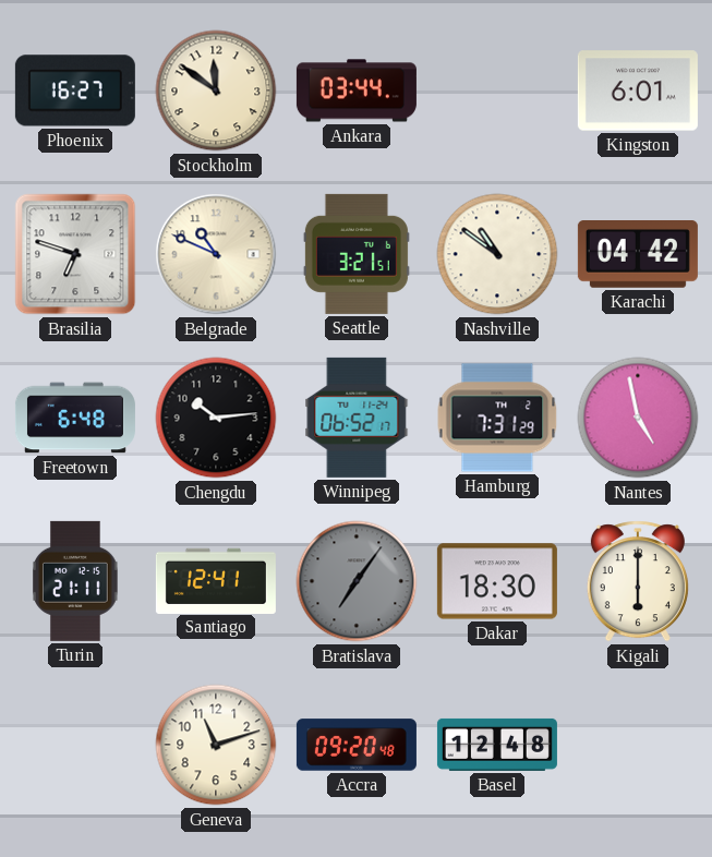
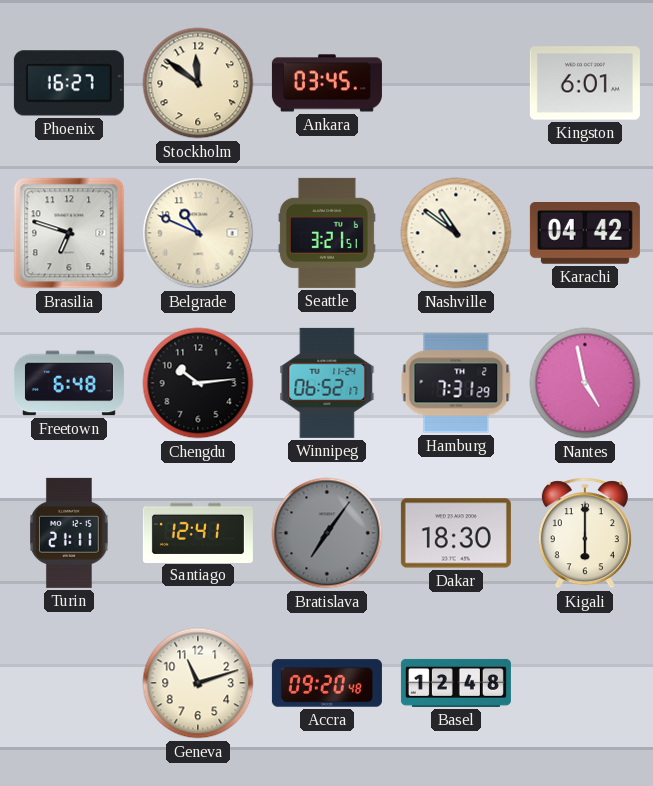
Ankara: 03:44 -> 03:45 (327, 83)
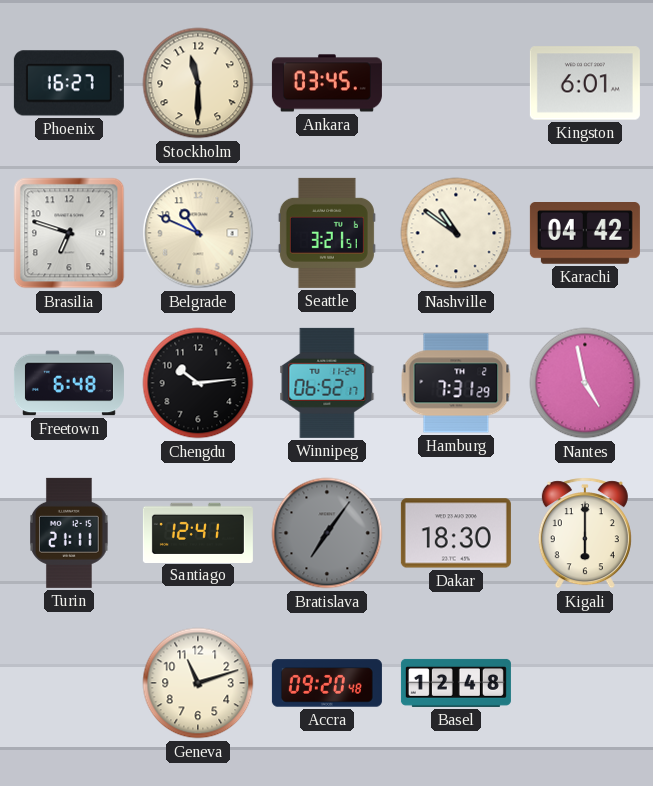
Stockholm: 11:51 -> 11:30 (198, 83)
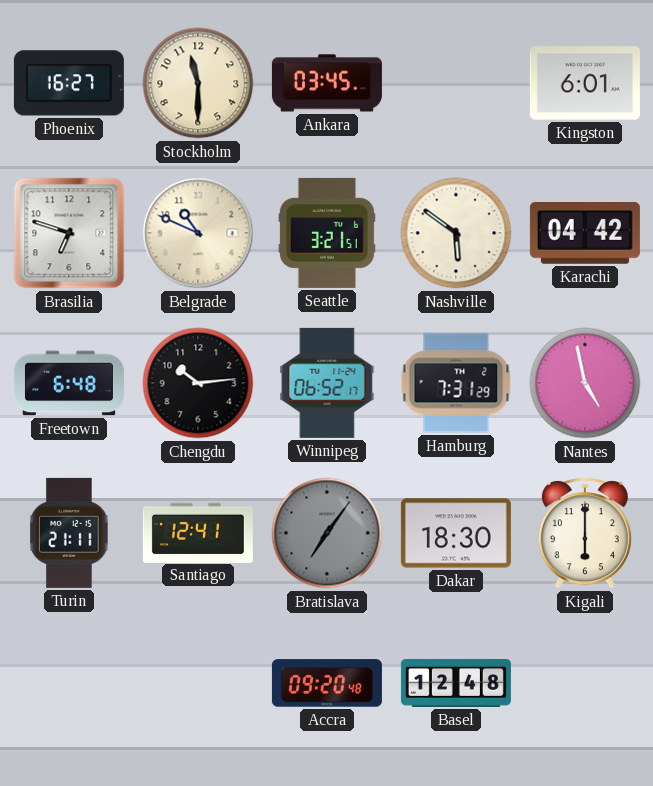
Nashville: 10:51 -> 5:51 (456, 233)
Geneva: 11:12 -> none (198, 683)
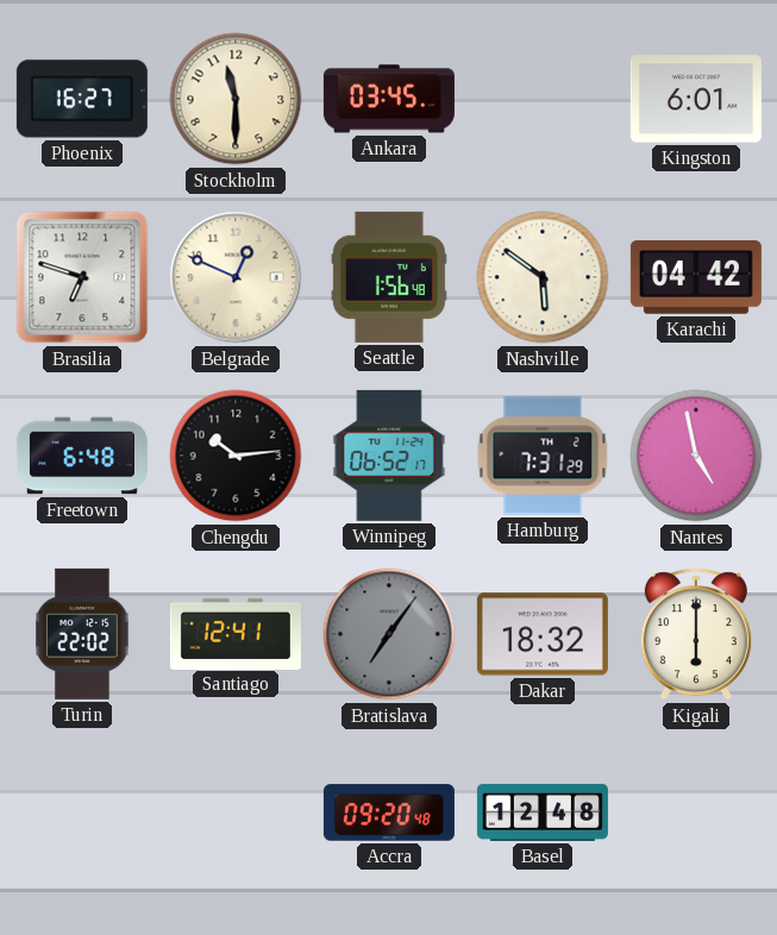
Belgrade: 10:49 -> 12:49 (236, 277)
Seattle: 3:21 -> 1:56 (389, 277)
Turin: 21:11 -> 22:02 (82, 634)
Dakar: 18:30 -> 18:32 (543, 634)
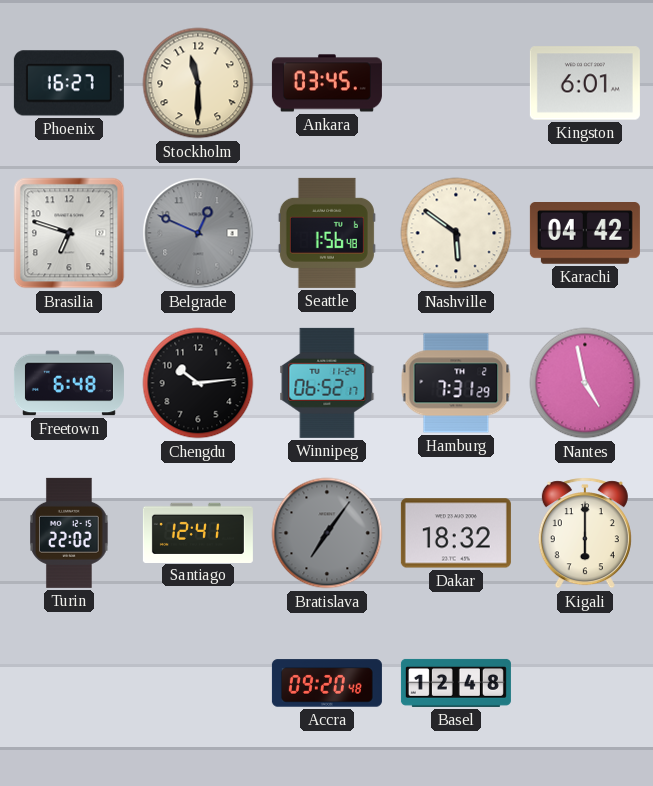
Belgrade dial: cream -> grey (198, 233)
